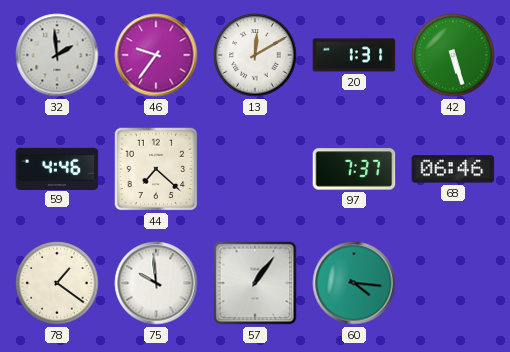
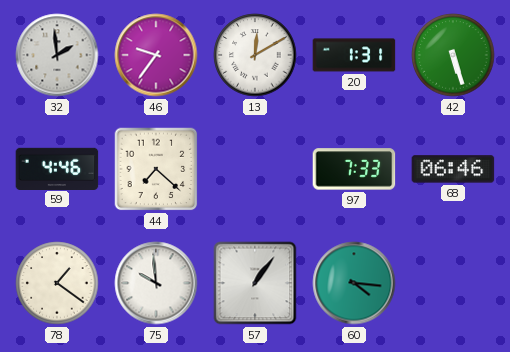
97: 7:37 -> 7:33 (354, 169)
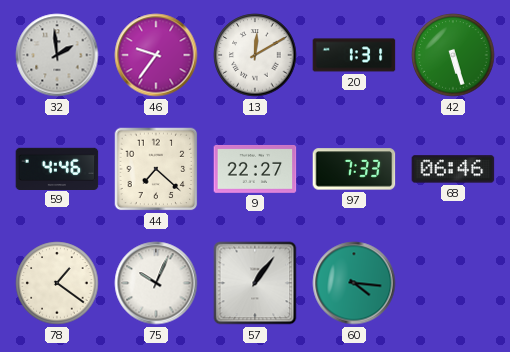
9: none -> 22:27 (255, 169)
75: 9:59 -> 10:04 (156, 283)
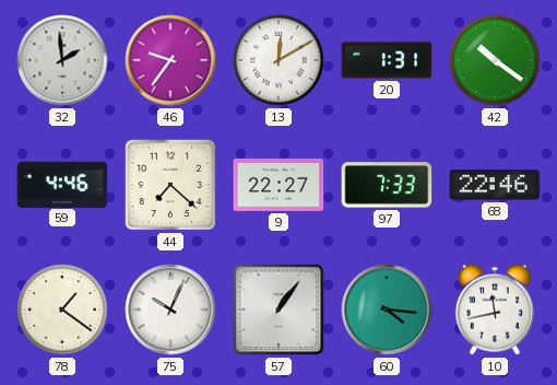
42: 5:27 -> 10:21 (495, 60)
68: 06:46 -> 22:46 (495, 185)
10: none -> 11:43 (495, 310)
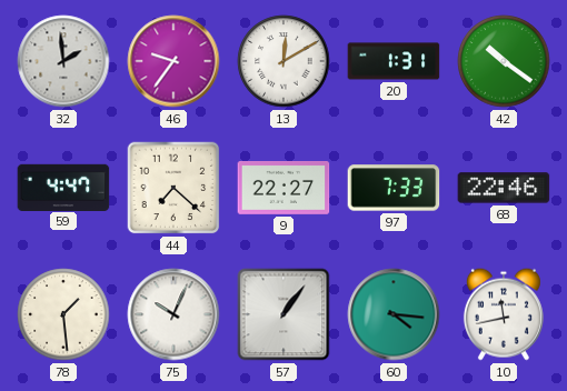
59: 4:46 -> 4:47 (63, 187)
78: 1:21 -> 1:29 (63, 314)
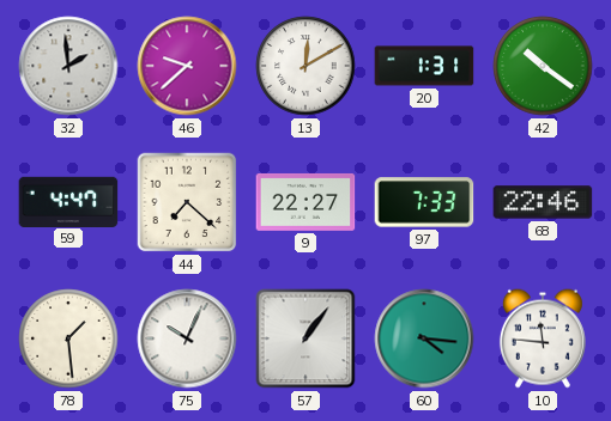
46: 9:36 -> 9:38 (187, 66)
10: 11:43 -> 11:46 (543, 338)
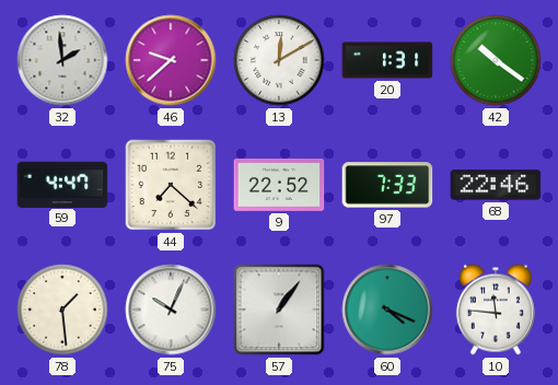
9: 22:27 -> 22:52 (279, 185)
60: 4:16 -> 4:19 (387, 310)
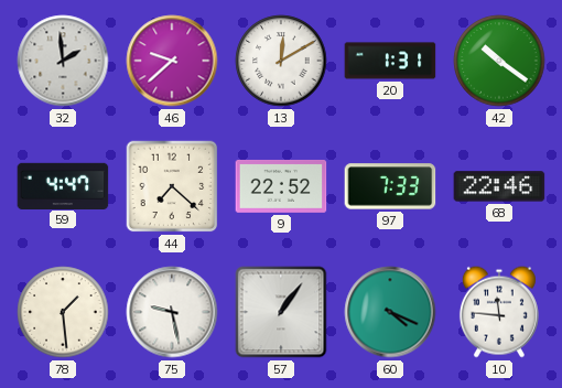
75: 10:04 -> 9:28 (172, 312)
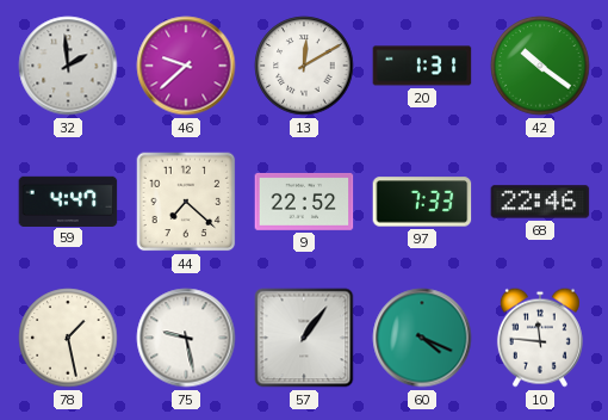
78: 1:29 -> 1:28 (68, 338)
